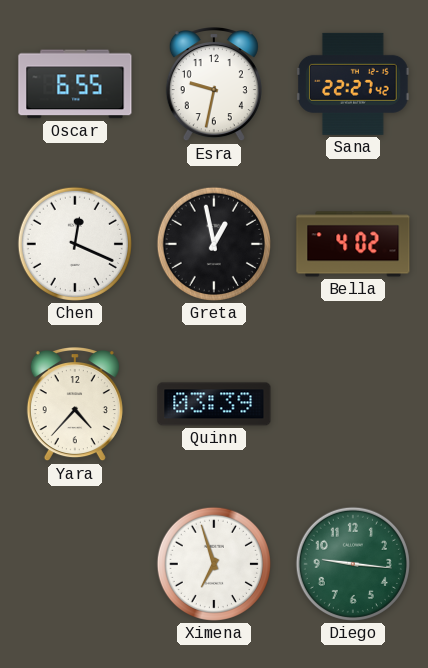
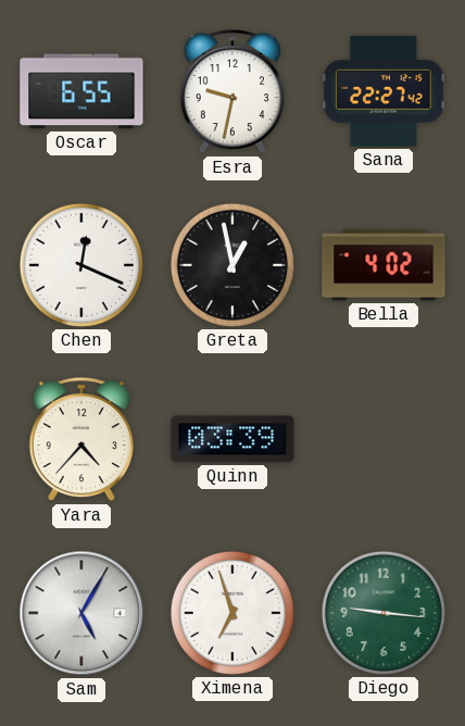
Sam: none -> 5:05 (81, 613)
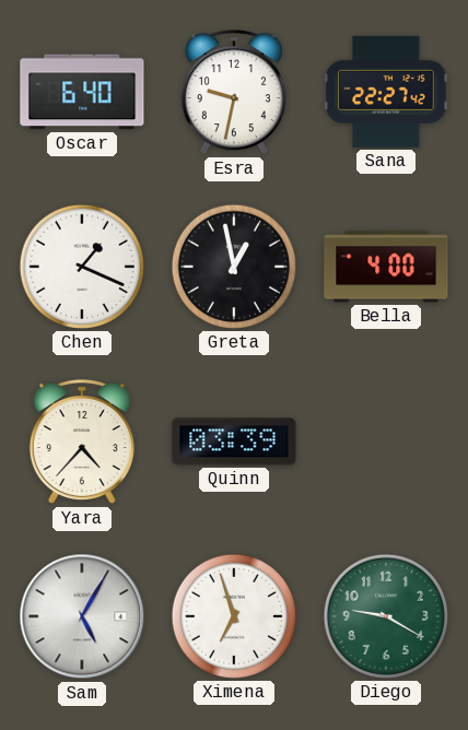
Oscar: 6:55 -> 6:40 (82, 92)
Chen: 12:19 -> 1:19 (82, 267)
Bella: 4:02 -> 4:00 (386, 267)
Diego: 9:16 -> 9:20 (386, 616)
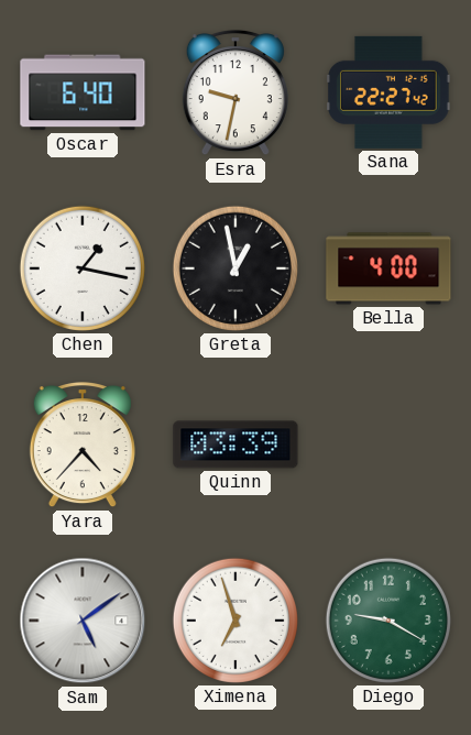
Chen: 1:19 -> 1:17 (83, 268)
Sam: 5:05 -> 5:09 (83, 621)
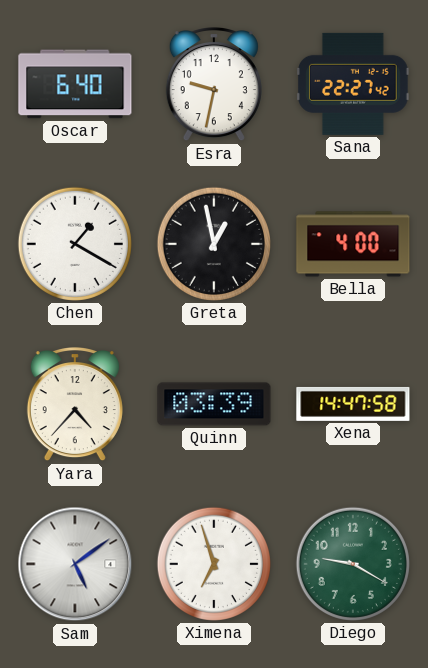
Chen: 1:17 -> 1:20 (75, 244)
Xena: none -> 14:47 (353, 404)
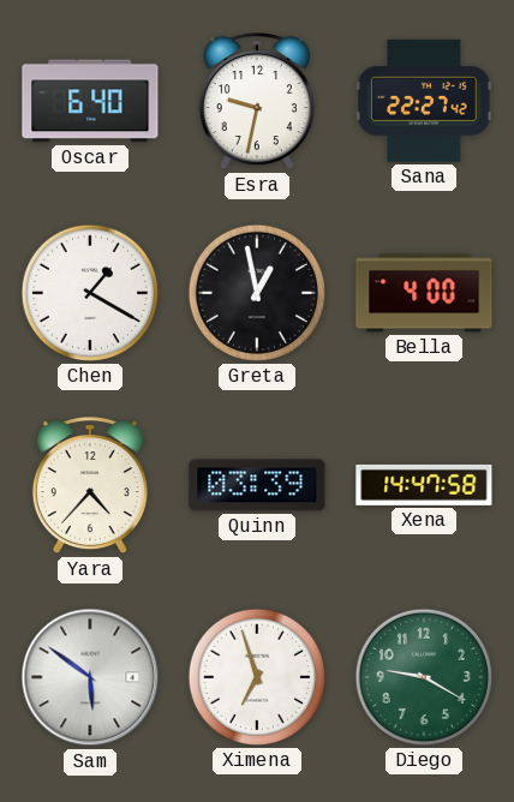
Sam: 5:09 -> 5:51 (90, 677)
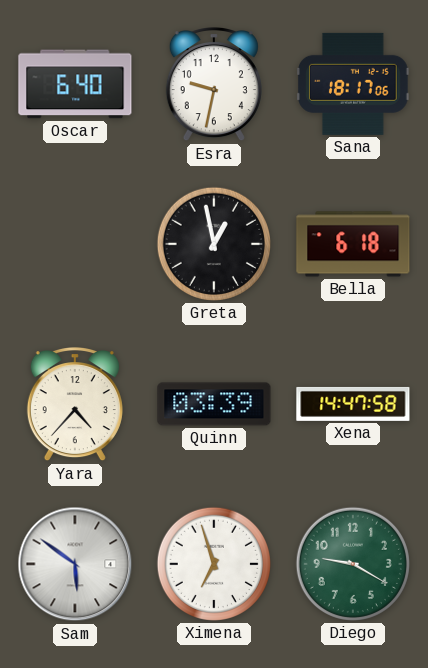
Sana: 22:27 -> 18:17 (354, 84)
Chen: 1:20 -> none (90, 293)
Bella: 4:00 -> 6:18 (353, 244)
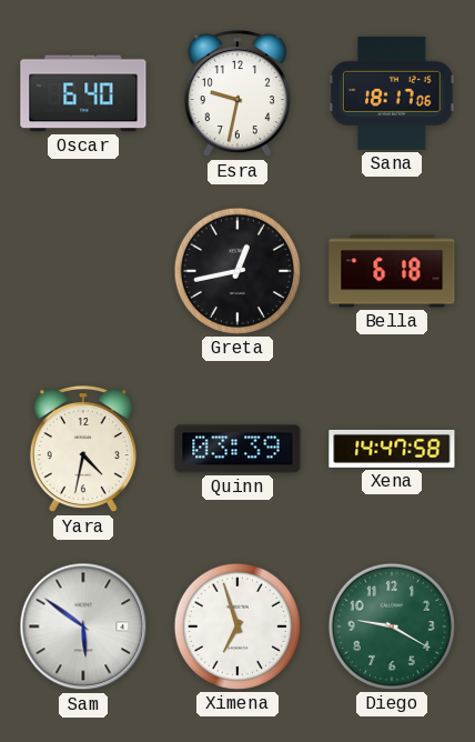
Greta: 12:58 -> 12:43 (238, 271)
Yara: 4:37 -> 4:32 (83, 450)
